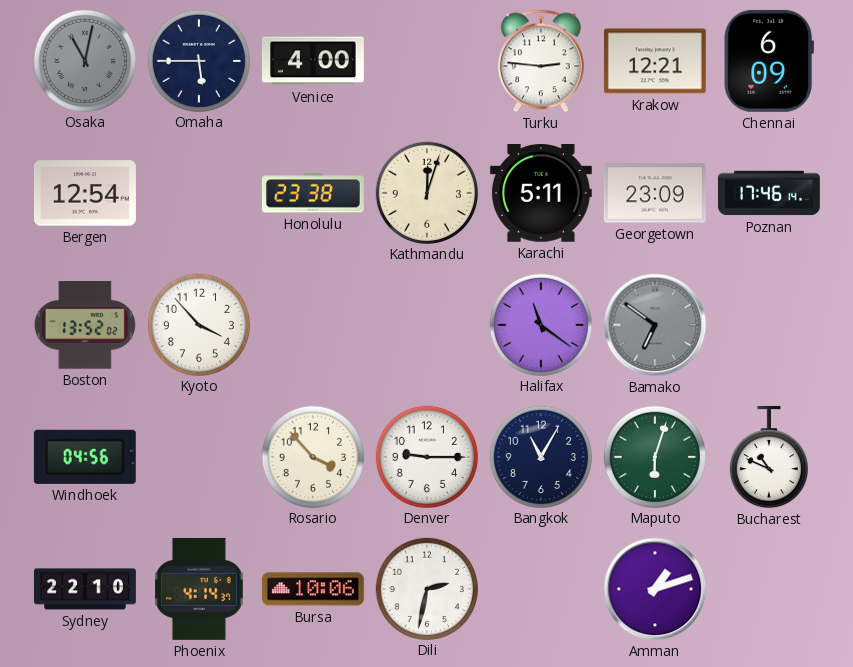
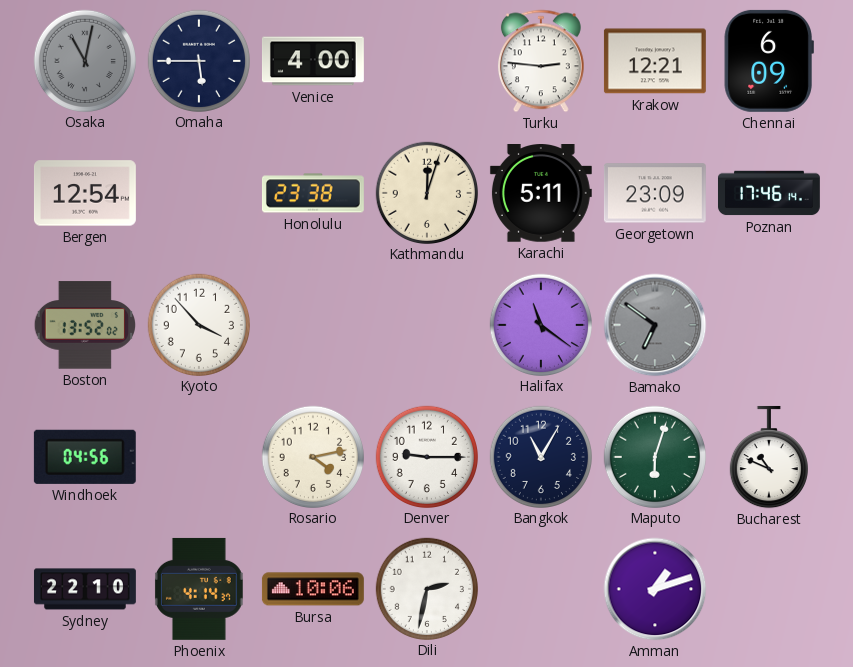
Rosario: 3:53 -> 4:13 (312, 456)
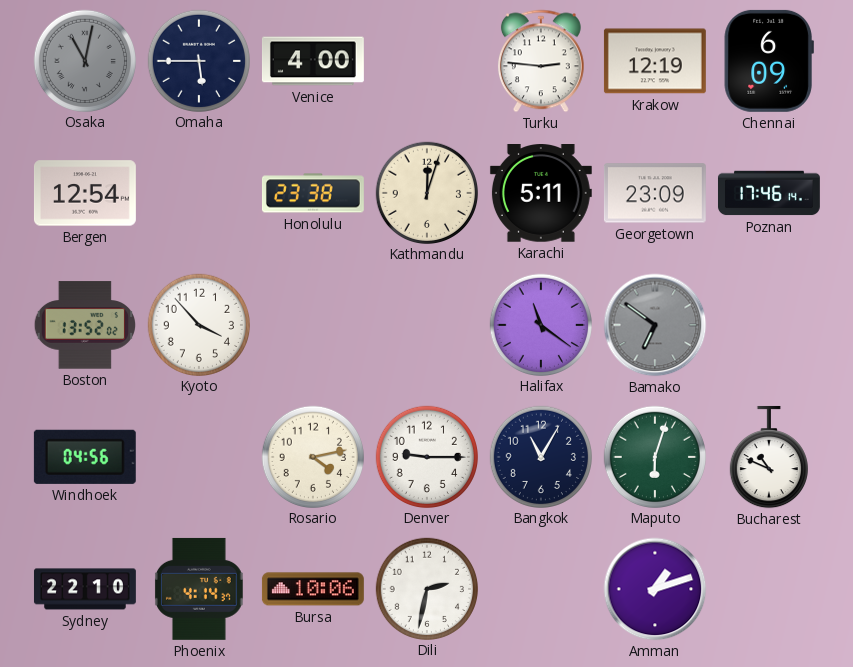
Krakow: 12:21 -> 12:19 (655, 61)
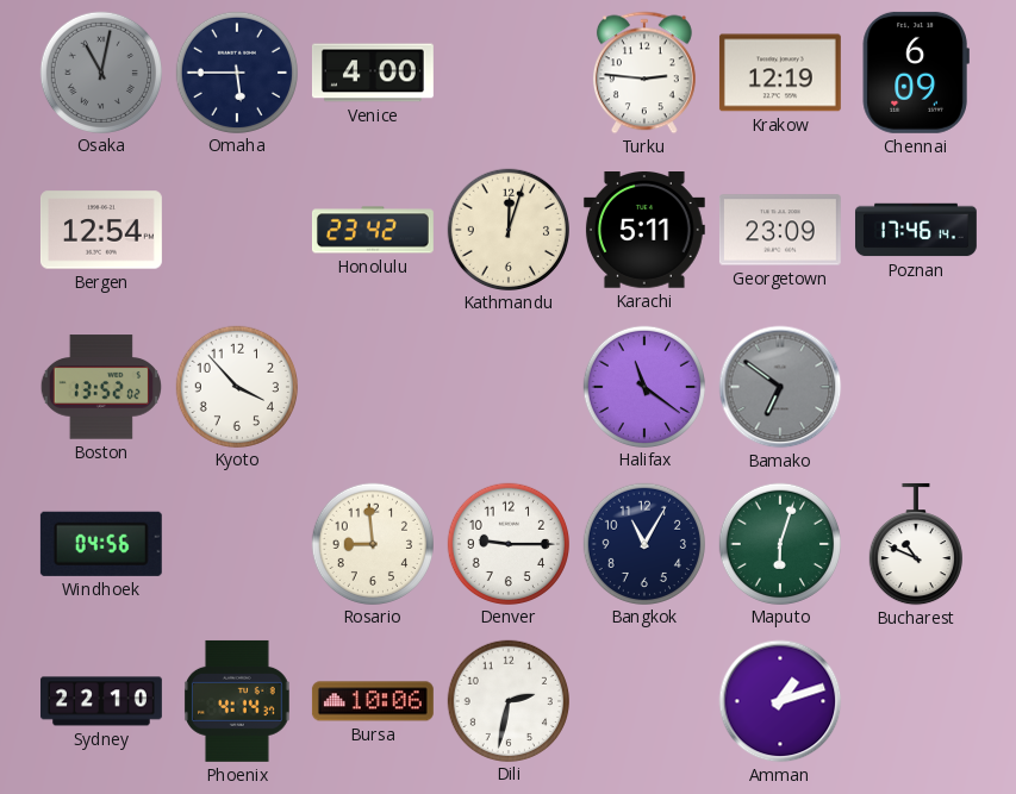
Honolulu: 23:38 -> 23:42 (373, 230)
Rosario: 4:13 -> 8:59 (372, 543)
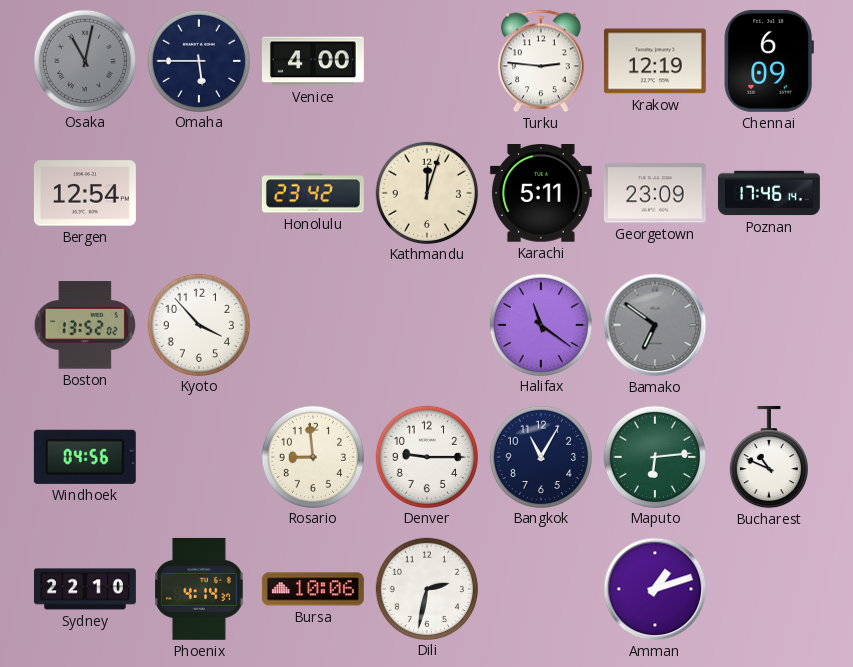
Maputo: 6:03 -> 6:14 (654, 456)
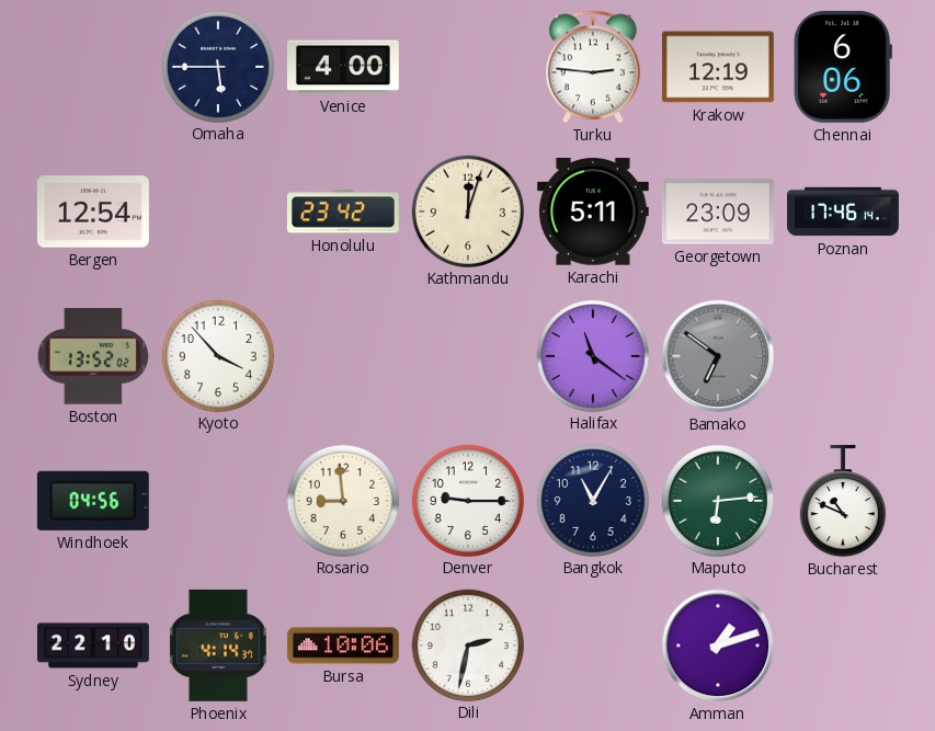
Osaka: 11:02 -> none (84, 60)
Chennai: 6:09 -> 6:06 (843, 67)
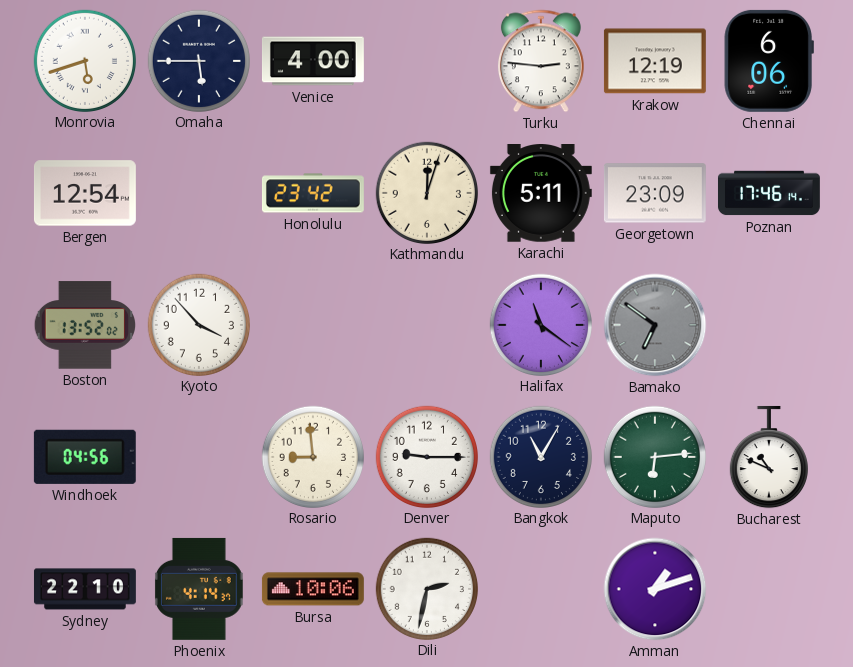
Monrovia: none -> 5:42 (84, 60)
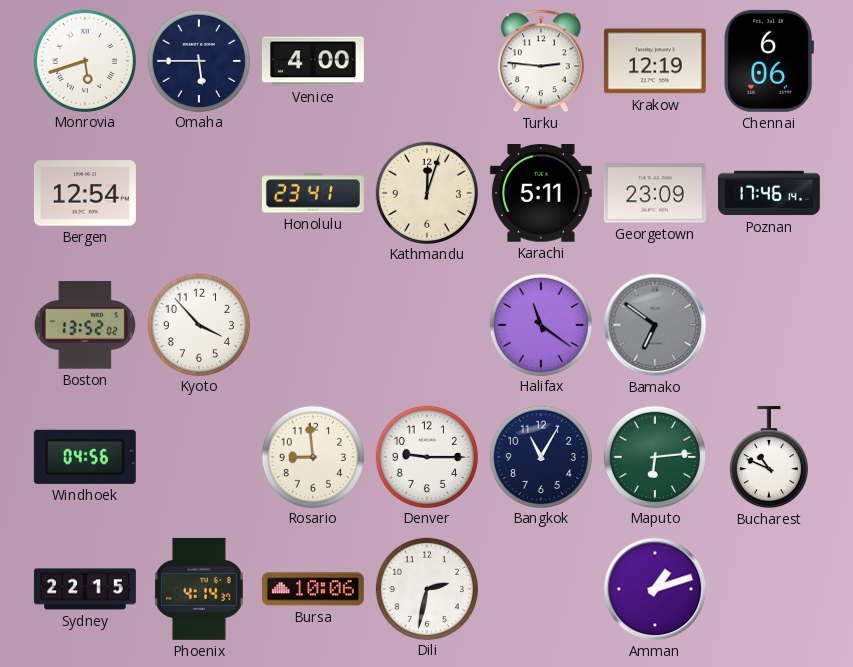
Honolulu: 23:42 -> 23:41 (313, 193)
Sydney: 22:10 -> 22:15 (85, 589)
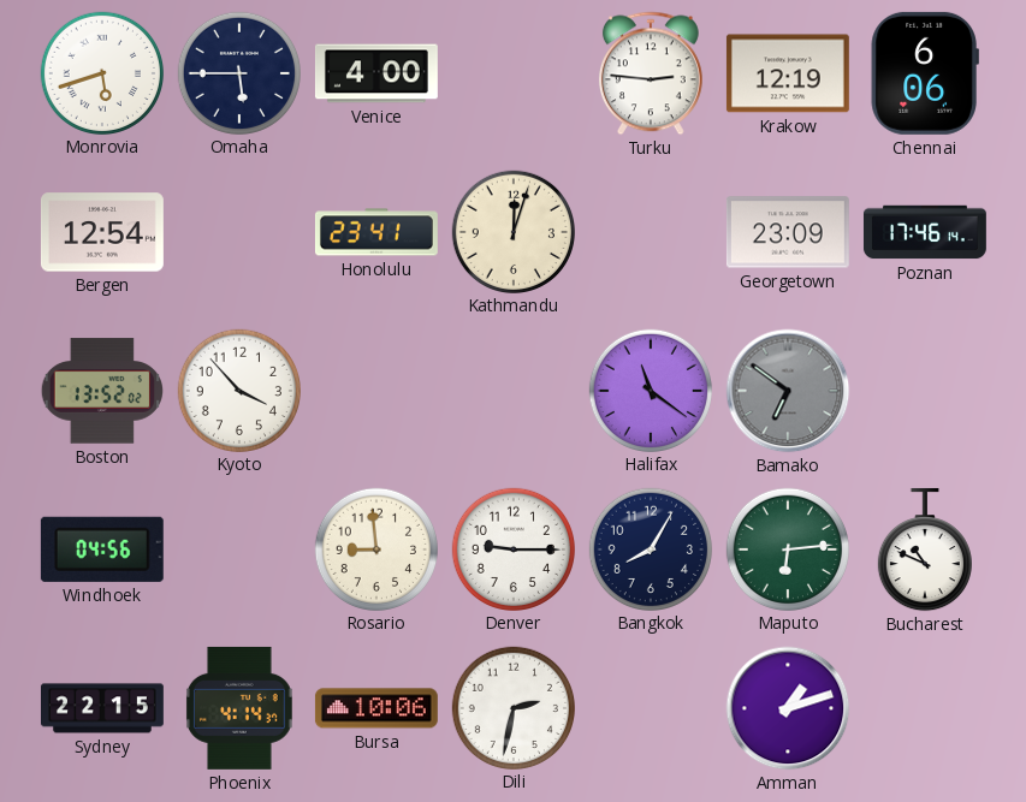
Karachi: 5:11 -> none (541, 194)
Bangkok: 11:05 -> 8:05 (650, 548)
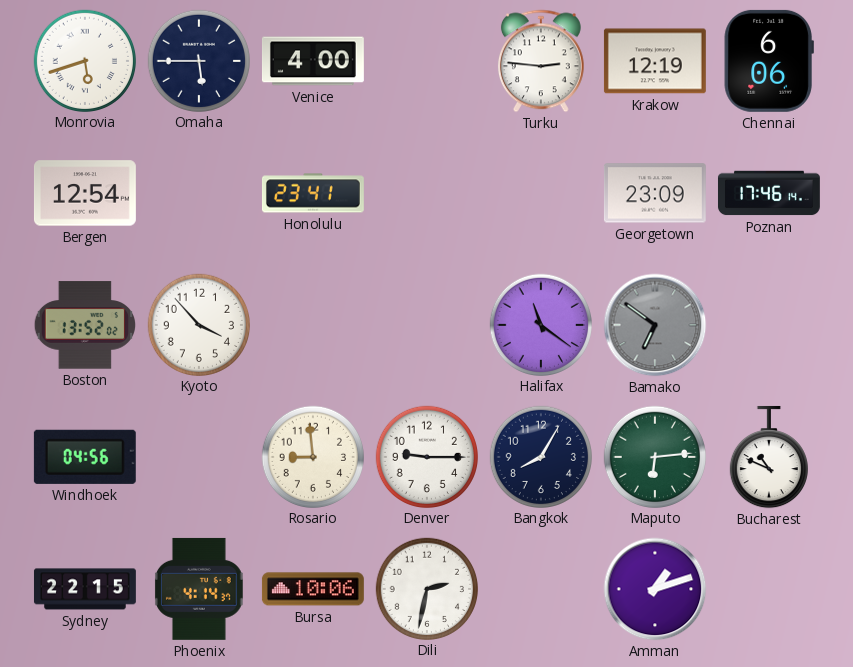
Kathmandu: 12:03 -> none (512, 231)
